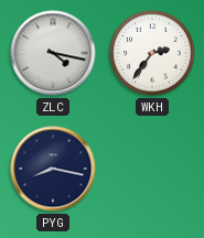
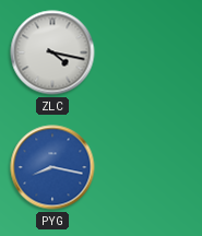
WKH: 2:36 -> none (152, 53)
PYG dial: navy -> blue (52, 167)
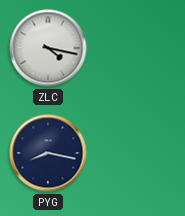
PYG dial: blue -> navy (48, 153)
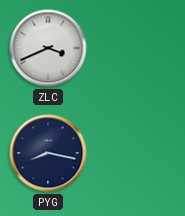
ZLC: 4:17 -> 3:41 (48, 48)
